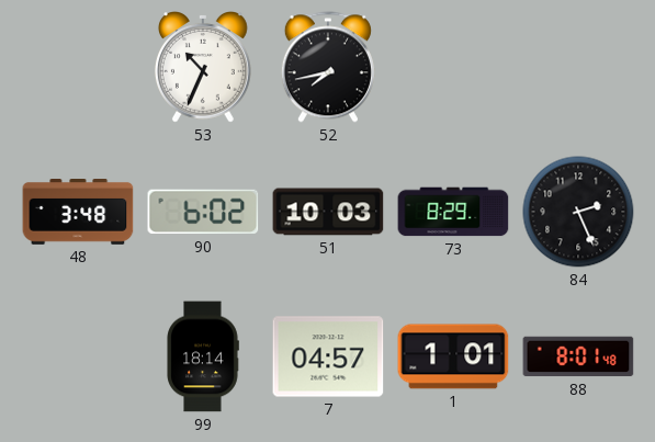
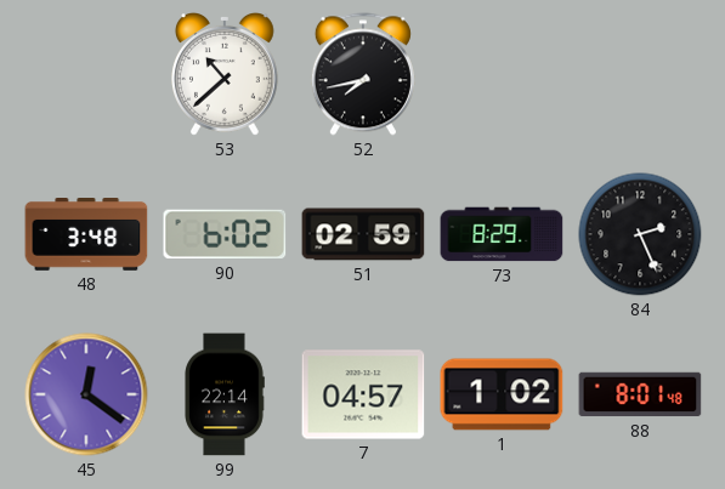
53: 10:34 -> 10:38 (225, 75)
51: 10:03 -> 02:59 (363, 234)
45: none -> 12:21 (86, 394)
99: 18:14 -> 22:14 (225, 394)
1: 1:01 -> 1:02 (502, 394)
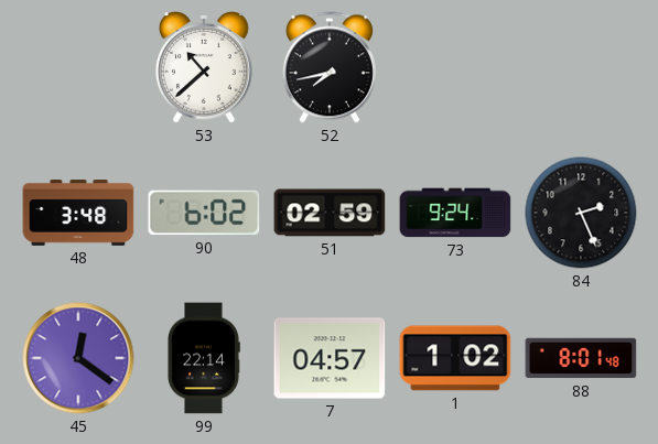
73: 8:29 -> 9:24 (455, 213)
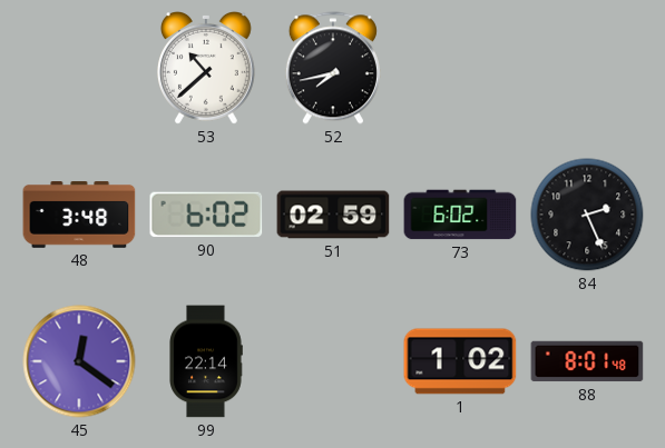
73: 9:24 -> 6:02 (460, 215)
7: 04:57 -> none (330, 358)
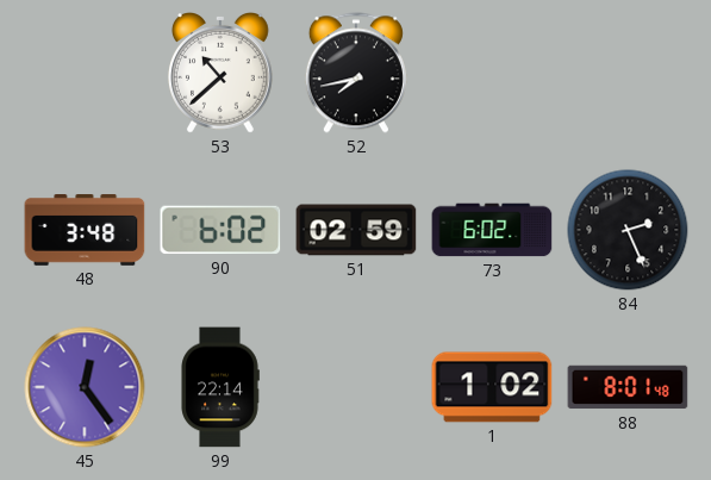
45: 12:21 -> 12:24 (85, 387)
